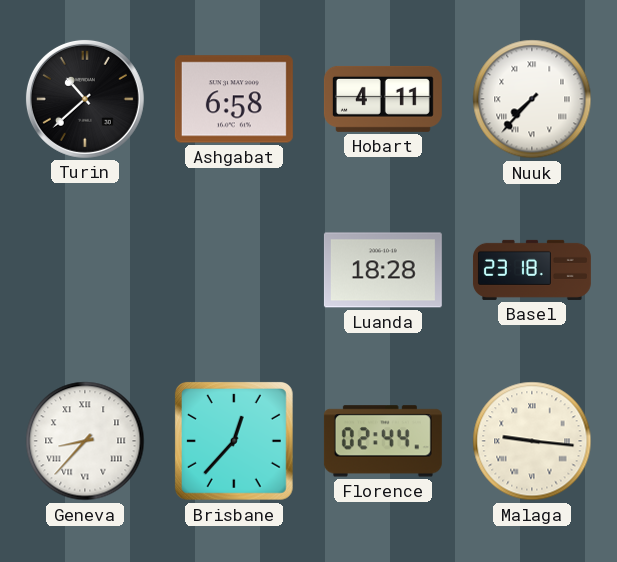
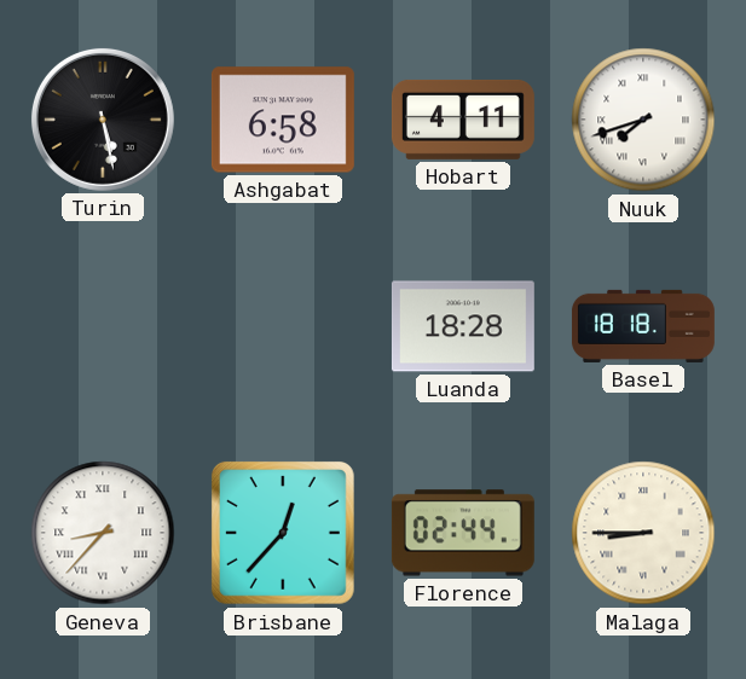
Turin: 10:38 -> 5:28 (103, 120)
Nuuk: 7:37 -> 7:42 (643, 120)
Basel: 23:18 -> 18:18 (643, 326)
Malaga: 9:16 -> 8:45 (643, 533)
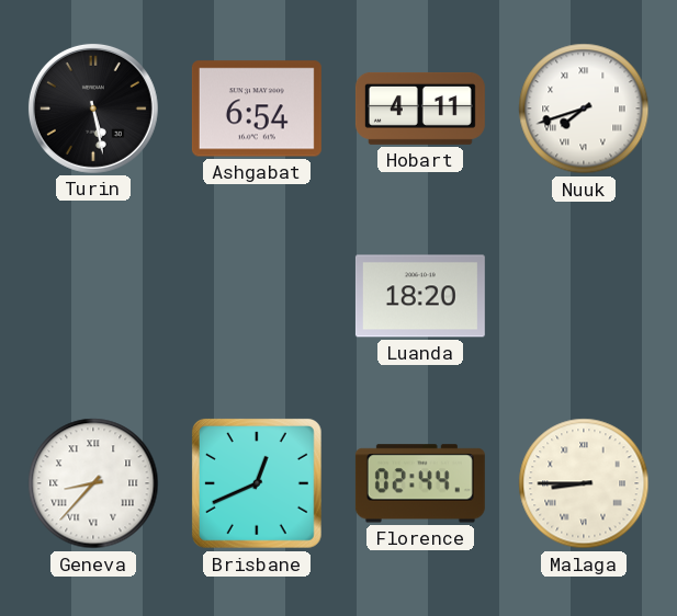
Ashgabat: 6:58 -> 6:54 (257, 109)
Luanda: 18:28 -> 18:20 (420, 296)
Basel: 18:18 -> none (643, 326)
Brisbane: 12:37 -> 12:41 (257, 483)
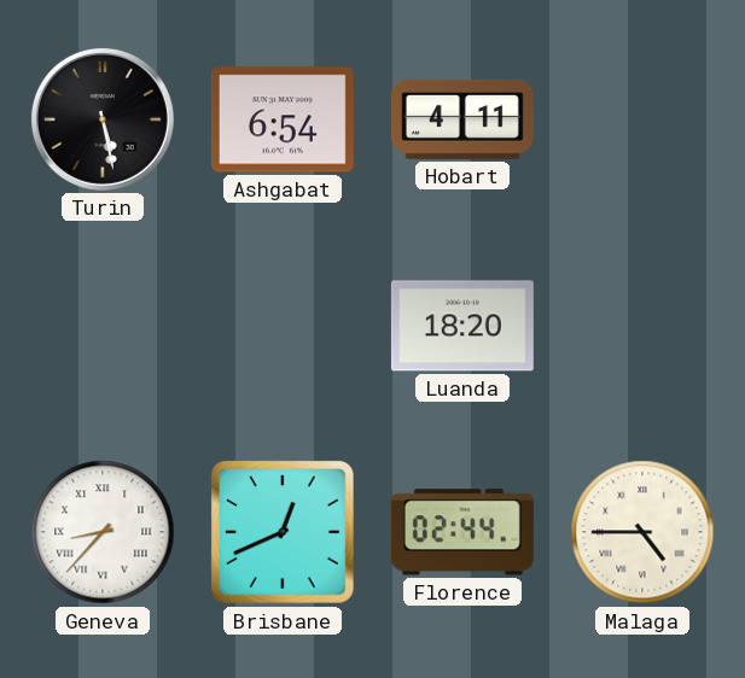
Nuuk: 7:42 -> none (584, 109)
Malaga: 8:45 -> 4:45 (642, 532)
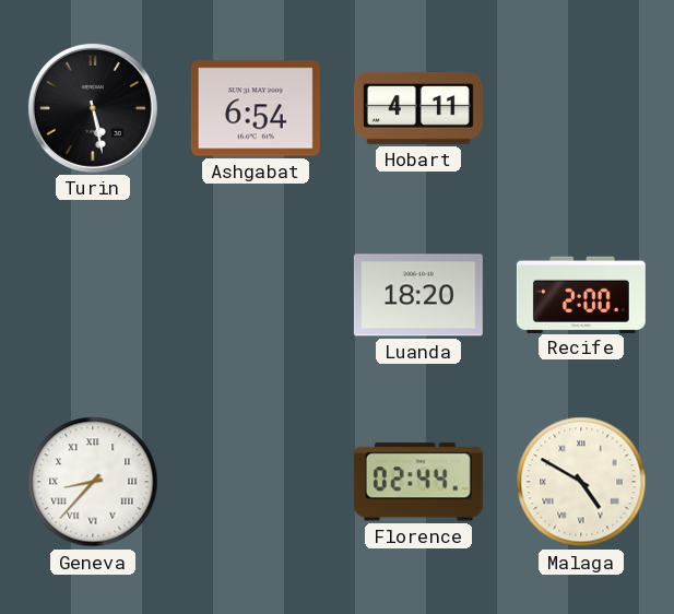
Recife: none -> 2:00 (581, 294)
Brisbane: 12:41 -> none (283, 532)
Malaga: 4:45 -> 4:50 (581, 482)
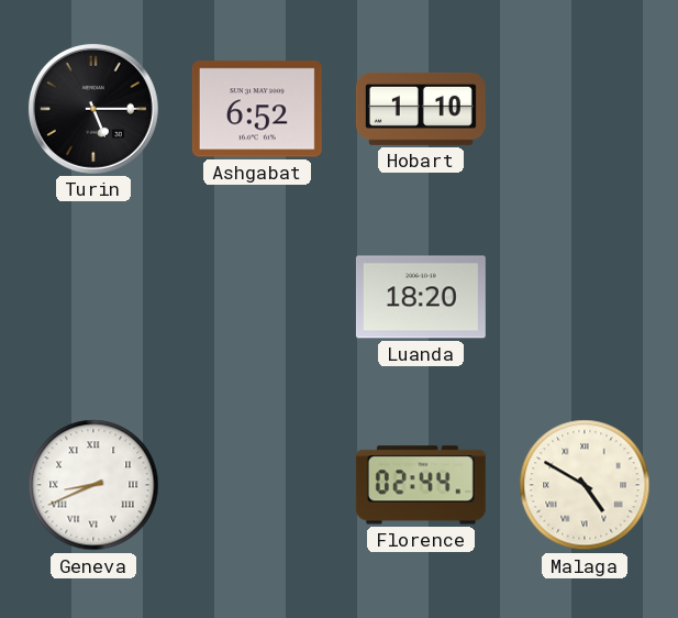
Turin: 5:28 -> 5:15 (93, 109)
Ashgabat: 6:54 -> 6:52 (257, 109)
Hobart: 4:11 -> 1:10 (421, 109)
Recife: 2:00 -> none (581, 294)
Geneva: 8:37 -> 8:41 (93, 485)
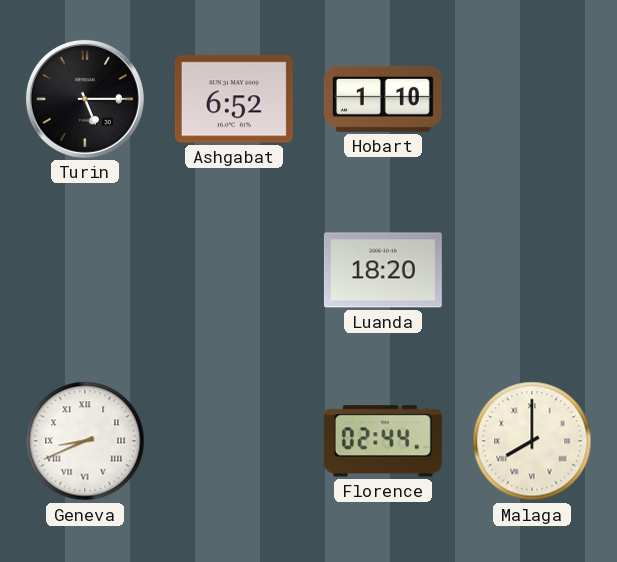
Malaga: 4:50 -> 8:00 (532, 441)
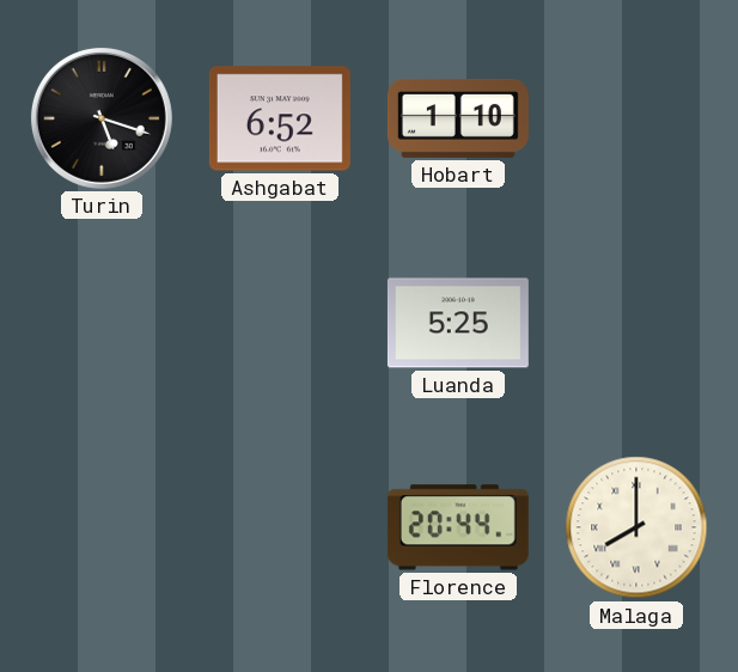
Turin: 5:15 -> 5:18 (102, 118)
Luanda: 18:20 -> 5:25 (458, 323)
Geneva: 8:41 -> none (85, 441)
Florence: 02:44 -> 20:44 (458, 527)
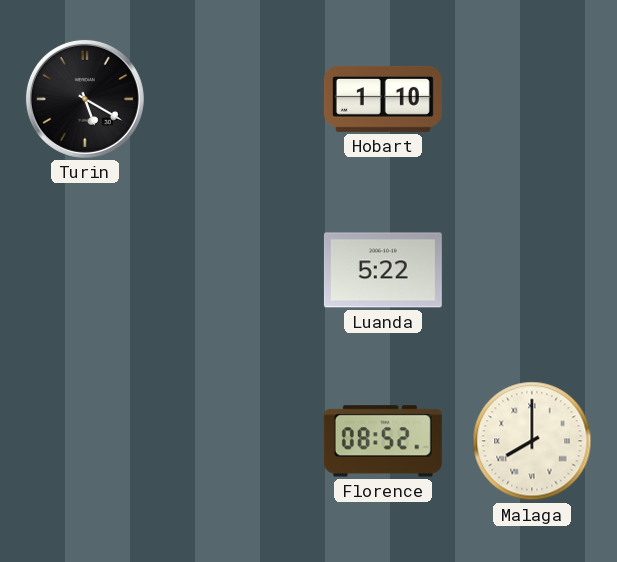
Turin: 5:18 -> 5:20 (85, 99)
Ashgabat: 6:52 -> none (280, 118)
Luanda: 5:25 -> 5:22 (383, 270)
Florence: 20:44 -> 08:52 (383, 441)
